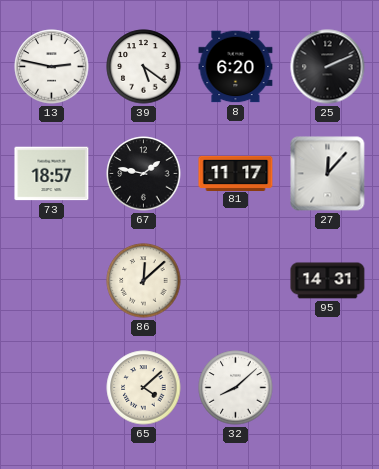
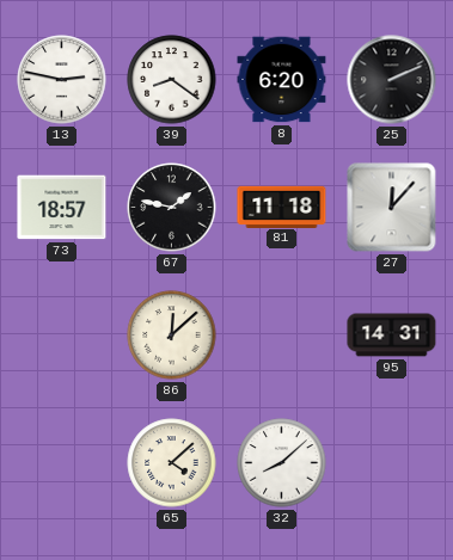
39: 5:21 -> 8:21 (172, 80)
81: 11:17 -> 11:18 (282, 207)
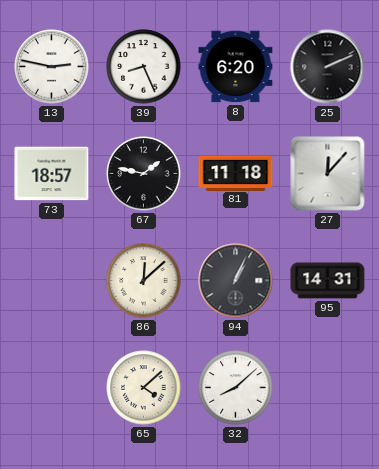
39: 8:21 -> 8:26 (144, 67)
94: none -> 1:04 (236, 281)
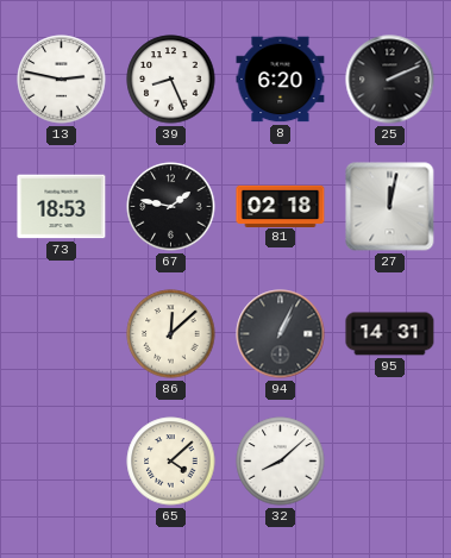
73: 18:57 -> 18:53 (62, 207)
81: 11:18 -> 02:18 (281, 206)
27: 12:07 -> 12:02 (390, 207)
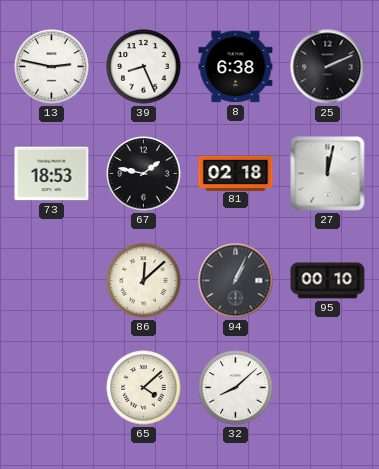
8: 6:20 -> 6:38 (236, 67)
95: 14:31 -> 00:10 (328, 281)
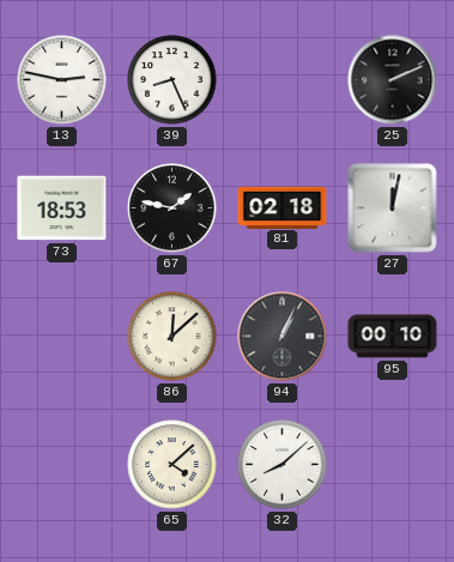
8: 6:38 -> none (236, 67)
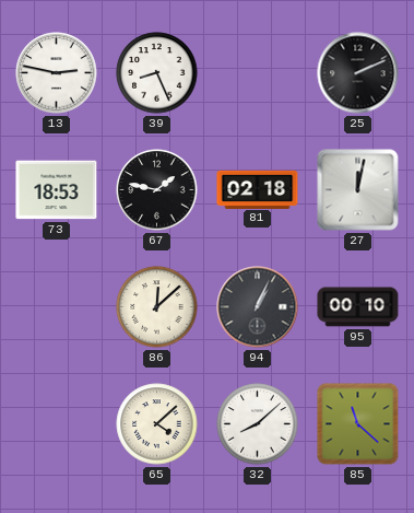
85: none -> 11:22 (358, 424)
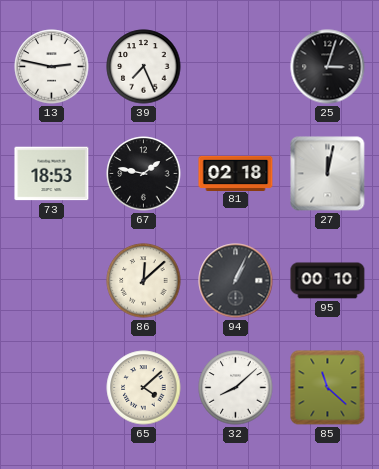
39: 8:26 -> 7:26 (144, 67)
25: 2:11 -> 3:03 (328, 67)
